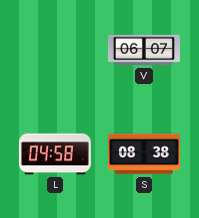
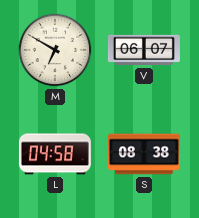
M: none -> 6:50 (55, 50)
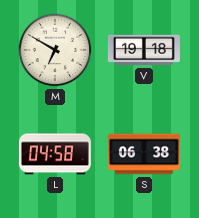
V: 06:07 -> 19:18 (144, 50)
S: 08:38 -> 06:38 (144, 154)
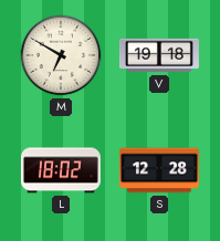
L: 04:58 -> 18:02 (61, 170)
S: 06:38 -> 12:28 (159, 170)
